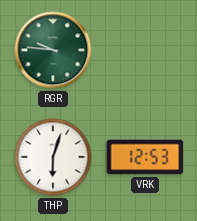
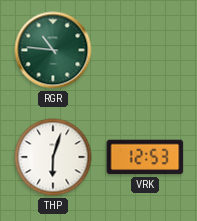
RGR: 9:46 -> 10:46 (53, 50)
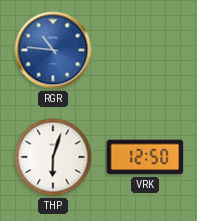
RGR dial: green -> blue (53, 50)
VRK: 12:53 -> 12:50 (145, 157)
